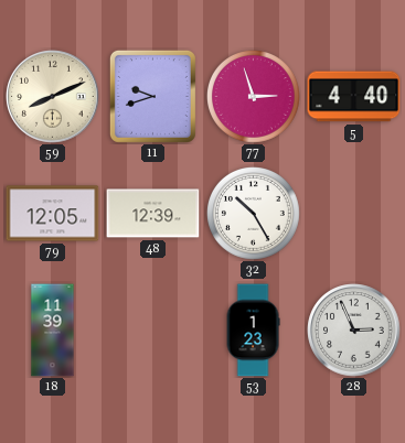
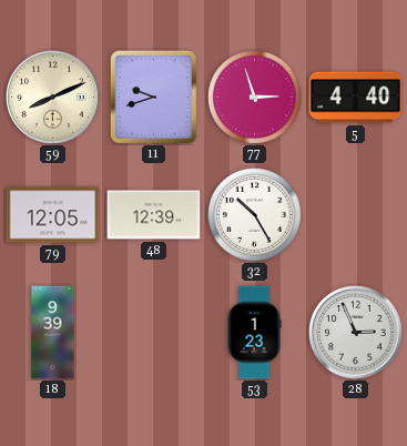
18: 11:39 -> 9:39 (53, 333)
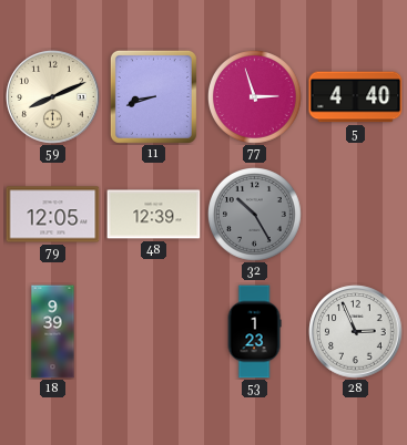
11: 9:42 -> 8:42 (153, 96)
32 dial: white -> grey (255, 215)
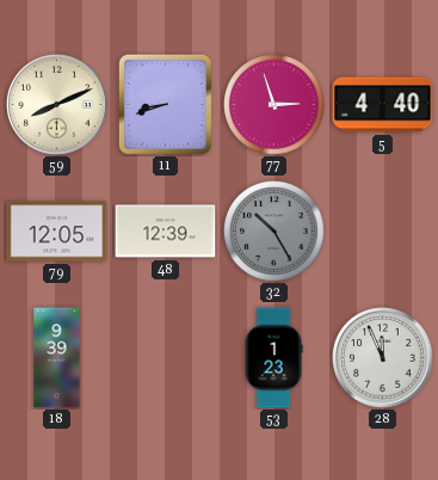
28: 2:56 -> 11:56 (383, 358)
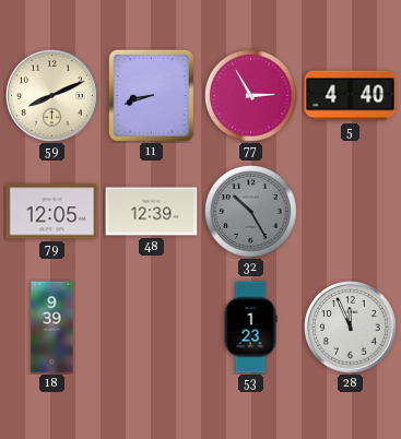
77: 2:57 -> 2:55 (251, 96)
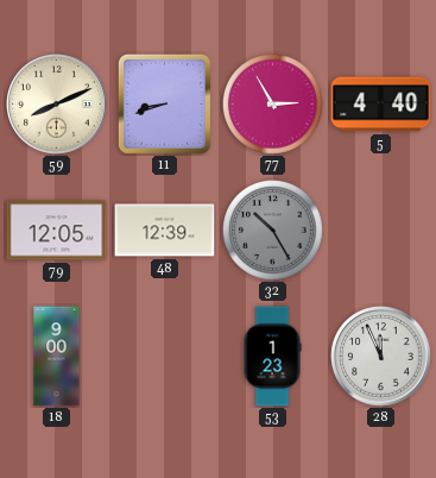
18: 9:39 -> 9:00 (57, 357)
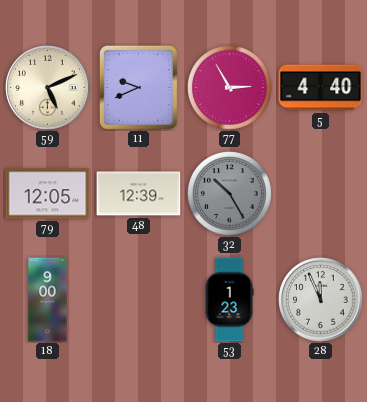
59: 8:11 -> 5:11 (48, 88)
11: 8:42 -> 9:41 (138, 87)
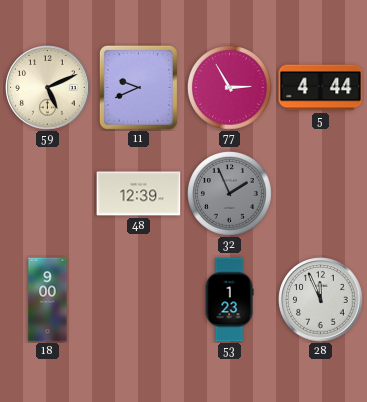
5: 4:40 -> 4:44 (321, 88)
79: 12:05 -> none (48, 194)
32: 10:25 -> 1:56 (230, 194)
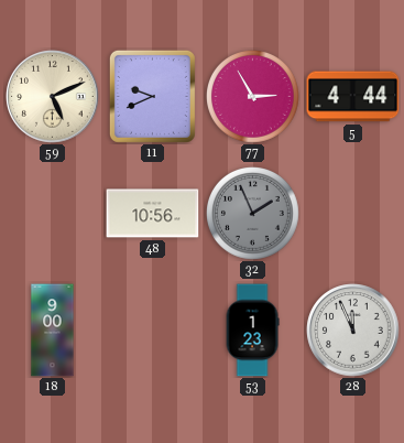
48: 12:39 -> 10:56 (153, 214)
